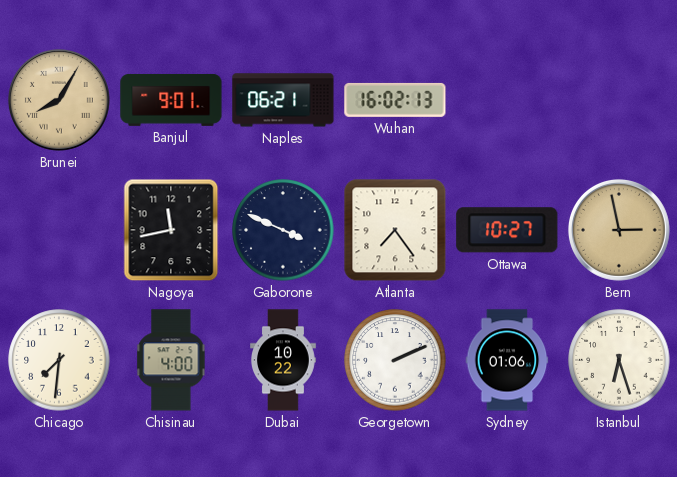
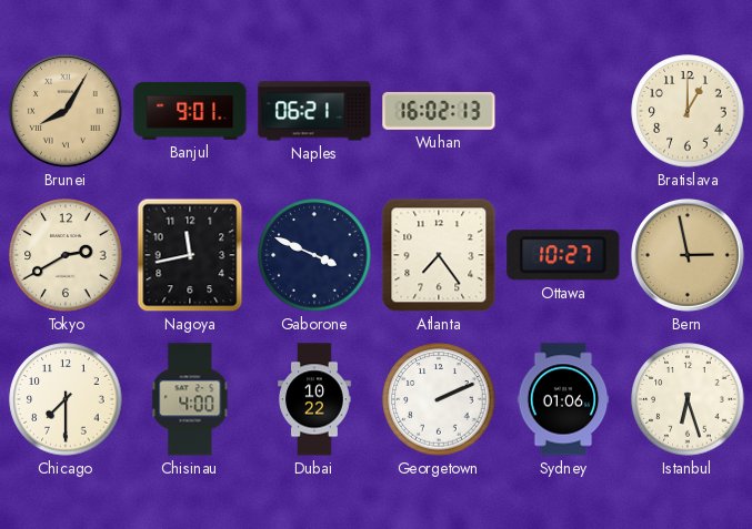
Bratislava: none -> 1:00 (688, 111)
Tokyo: none -> 2:40 (66, 255)
Chicago: 7:31 -> 7:30 (66, 399)
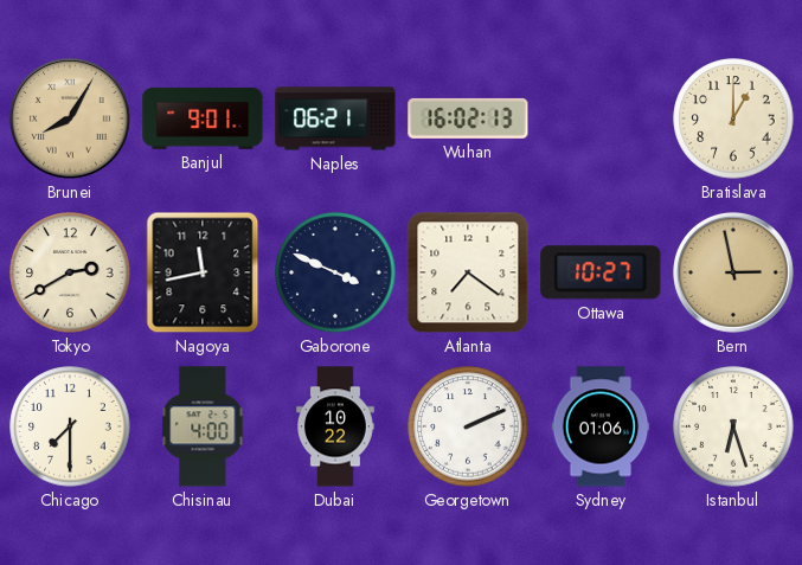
Atlanta: 7:24 -> 7:21 (468, 272)
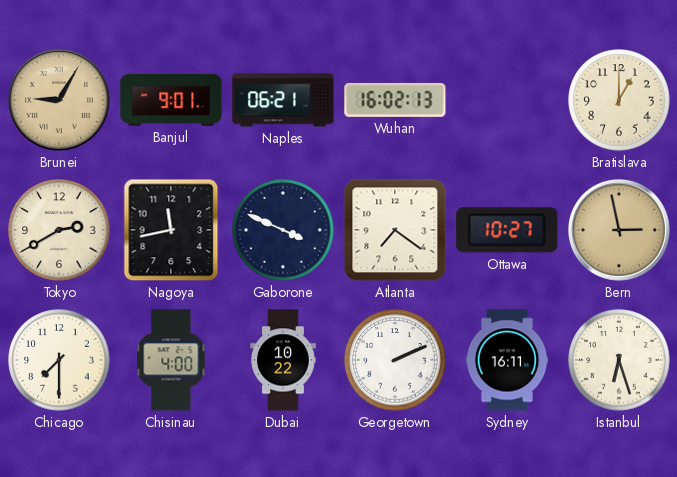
Brunei: 8:05 -> 9:05 (59, 100)
Sydney: 01:06 -> 16:11 (507, 360)
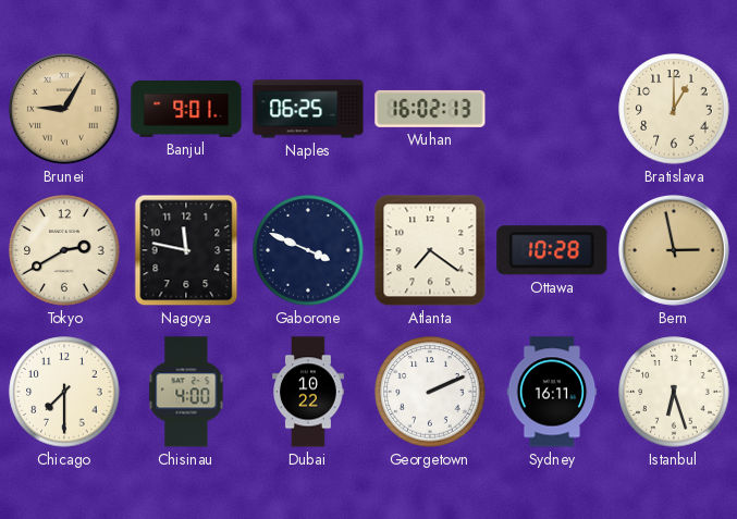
Naples: 06:21 -> 06:25 (308, 109)
Nagoya: 11:43 -> 11:47 (186, 250)
Ottawa: 10:27 -> 10:28 (552, 250)
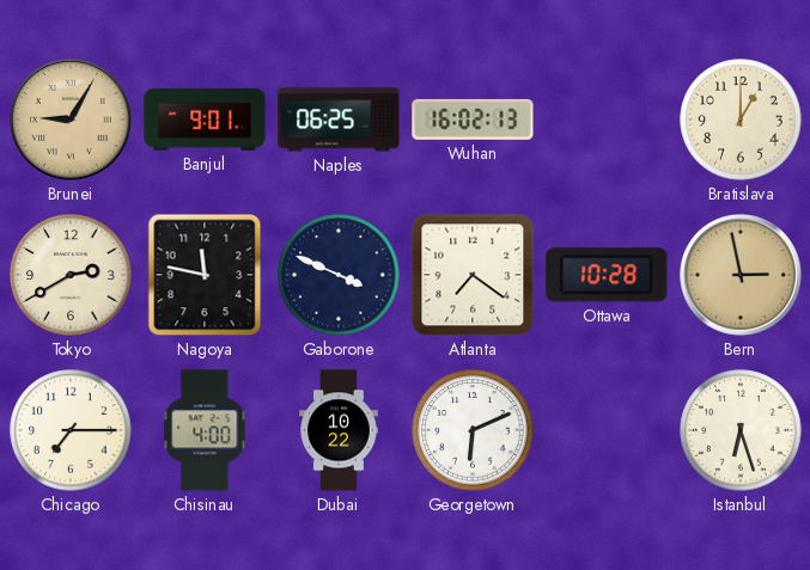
Chicago: 7:30 -> 7:15 (71, 430)
Georgetown: 2:11 -> 6:11 (473, 430)
Sydney: 16:11 -> none (552, 392)
